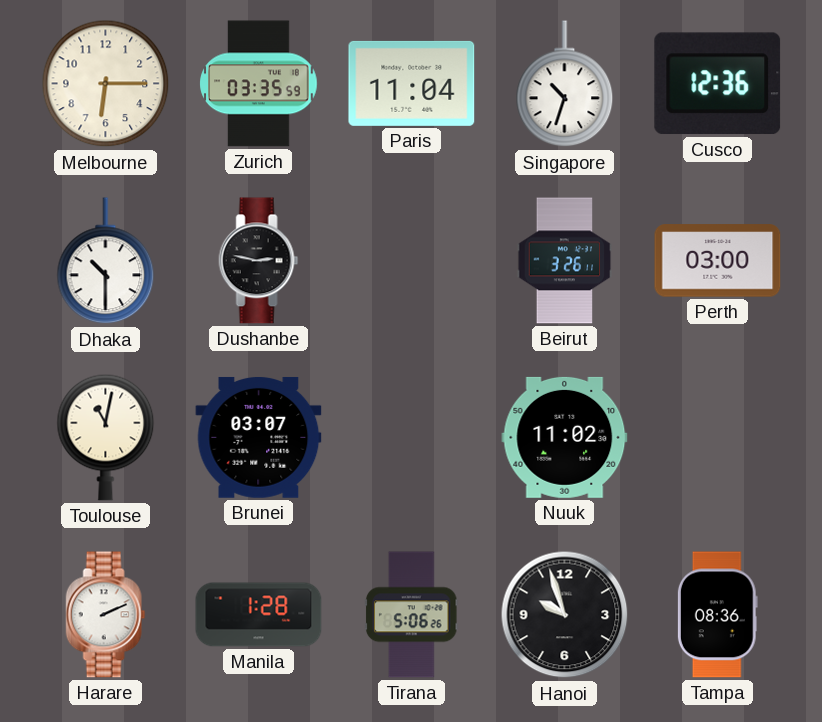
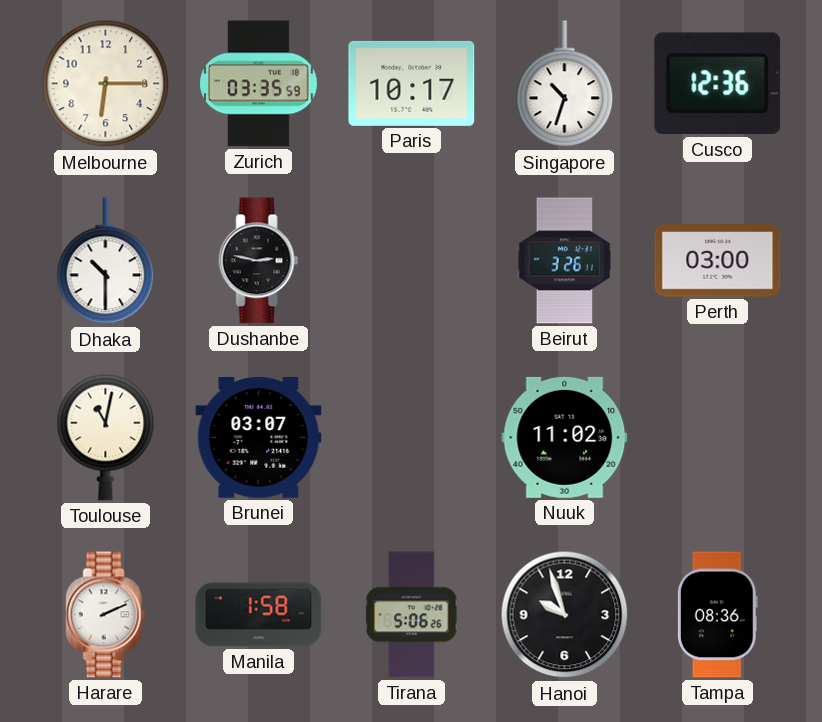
Paris: 11:04 -> 10:17 (412, 83)
Manila: 1:28 -> 1:58 (259, 615)
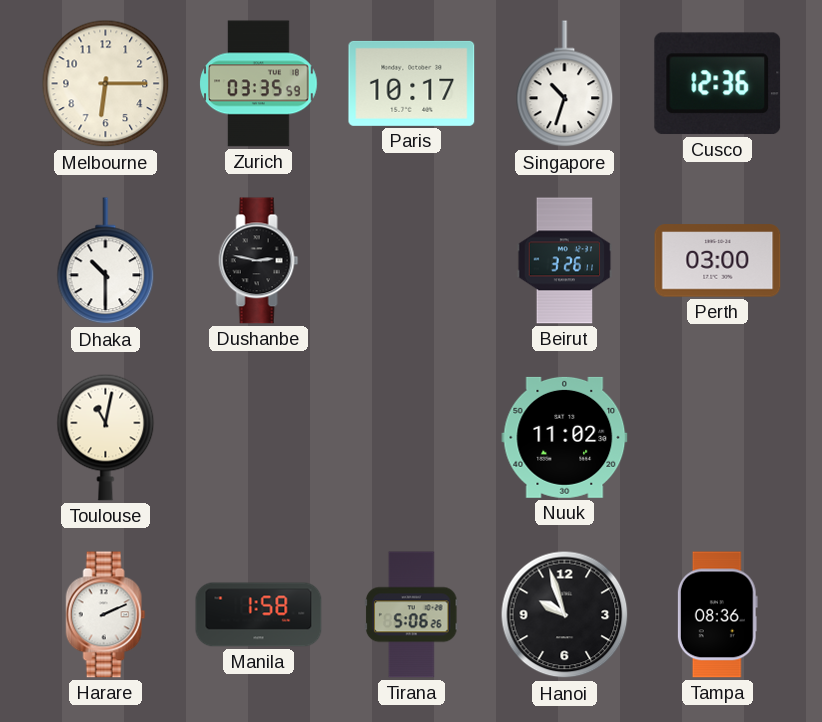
Brunei: 03:07 -> none (259, 437)
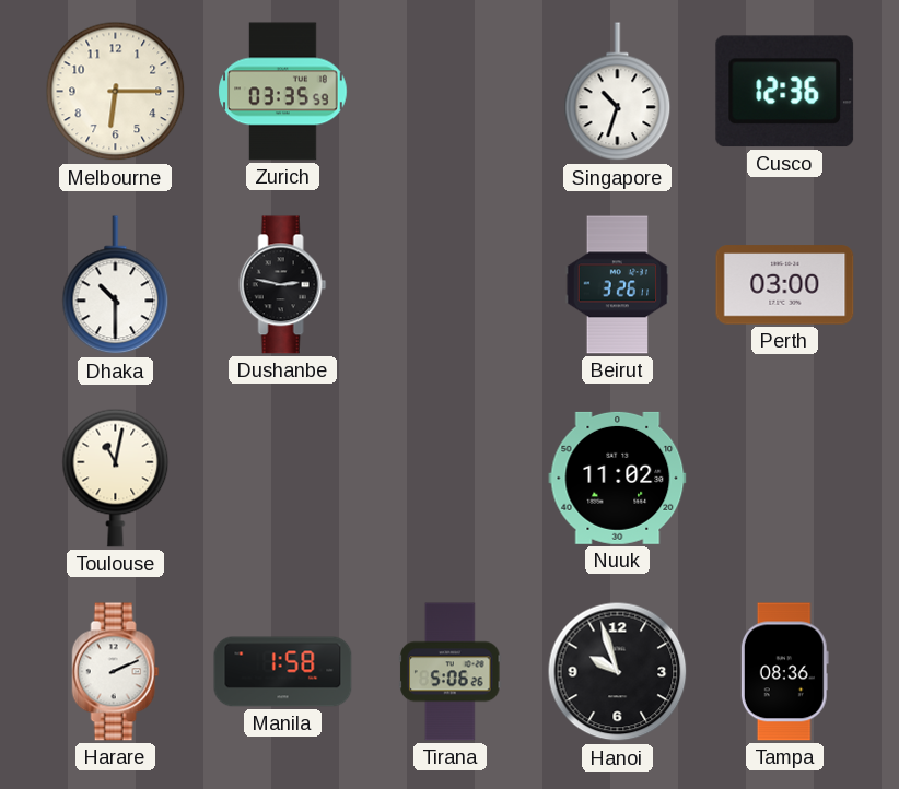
Paris: 10:17 -> none (412, 83)
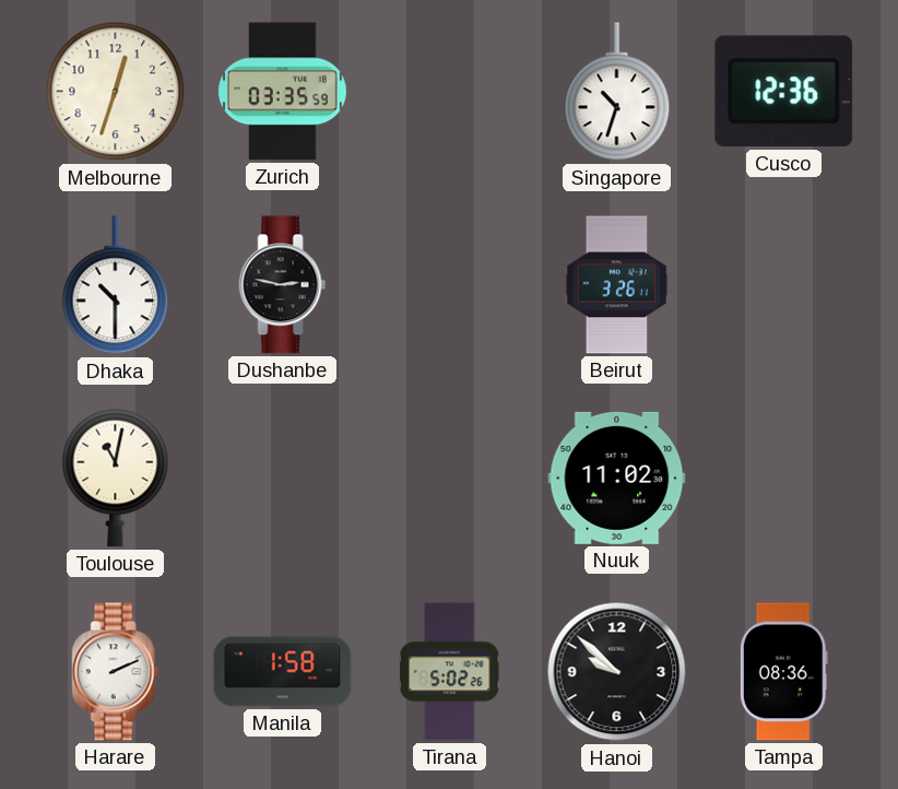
Melbourne: 6:15 -> 12:33 (116, 92)
Perth: 03:00 -> none (785, 285)
Tirana: 5:06 -> 5:02 (450, 672)
Hanoi: 9:57 -> 9:52 (617, 672)
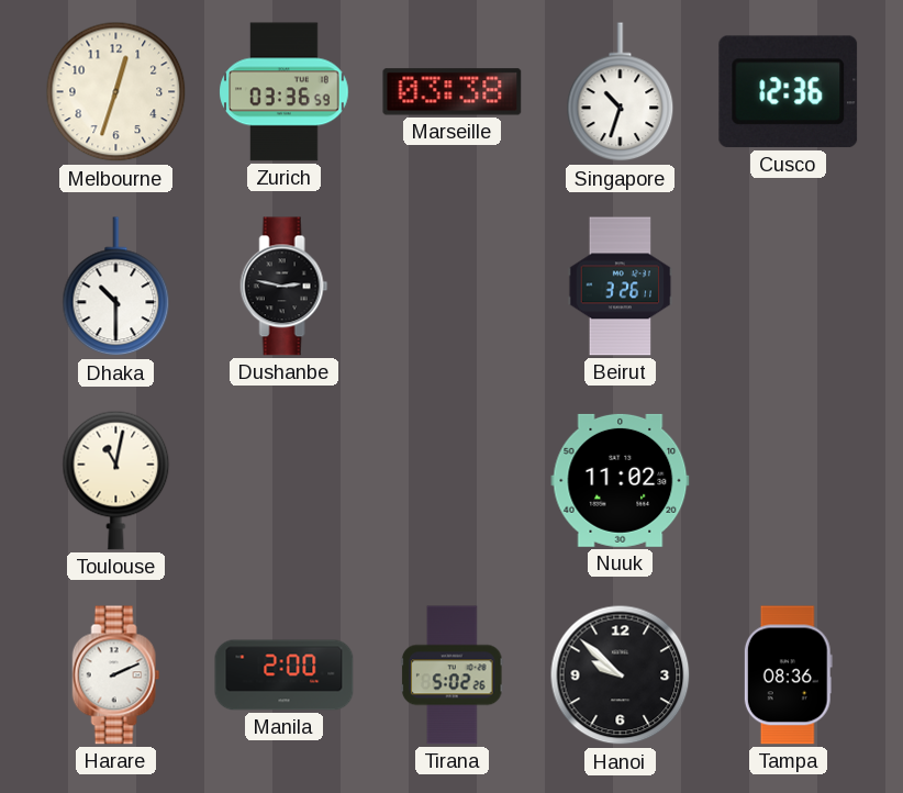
Zurich: 03:35 -> 03:36 (285, 92)
Marseille: none -> 03:38 (453, 92)
Manila: 1:58 -> 2:00 (285, 675)
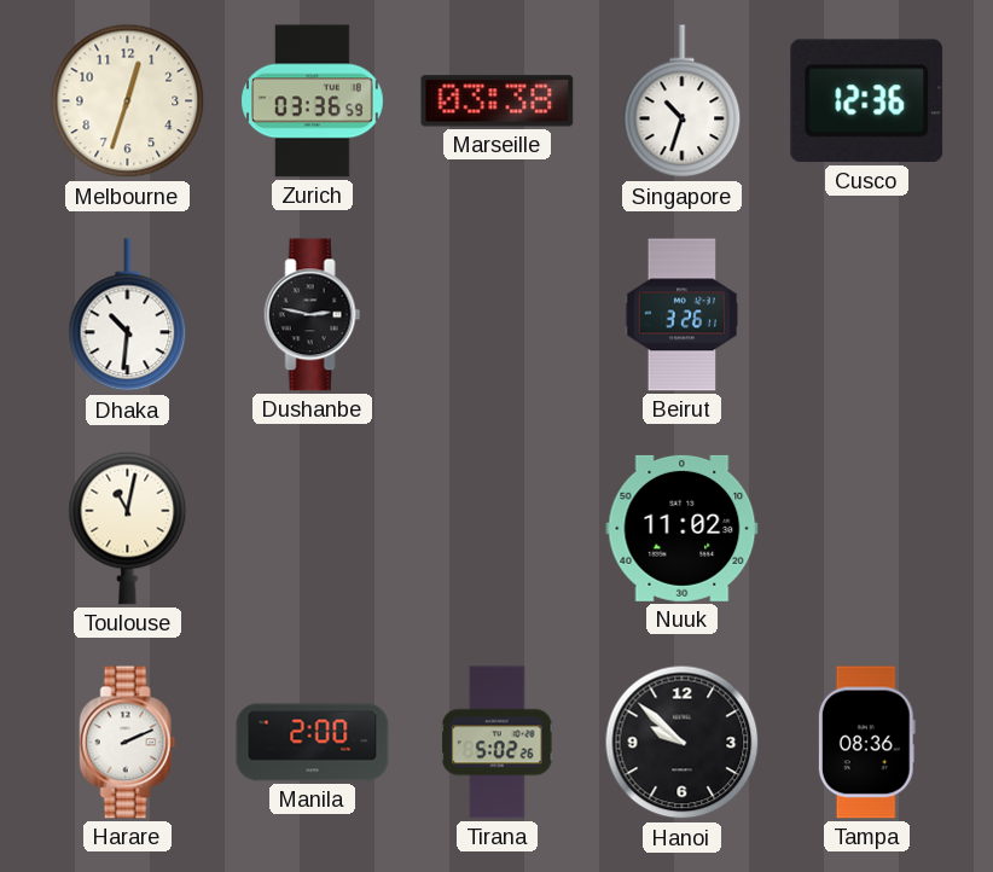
Dhaka: 10:30 -> 10:31 (128, 315)
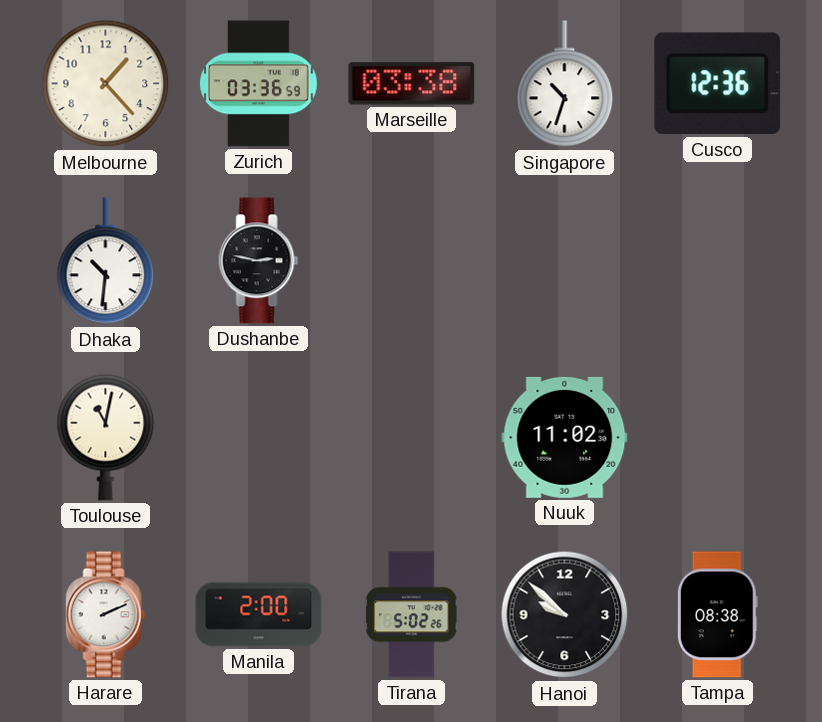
Melbourne: 12:33 -> 1:23 (106, 84)
Beirut: 3:26 -> none (683, 315)
Tampa: 08:36 -> 08:38 (717, 615)
